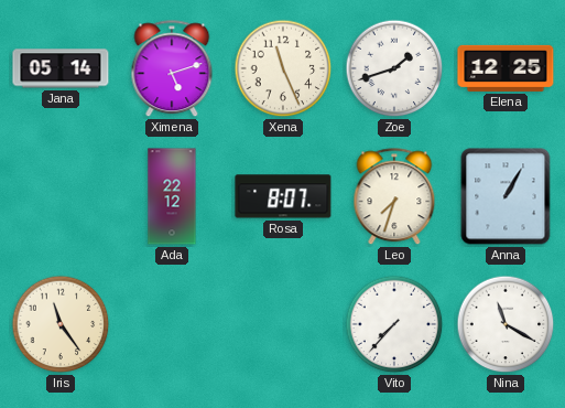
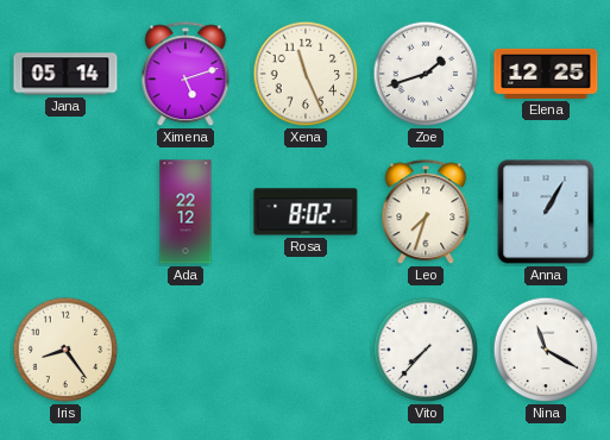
Rosa: 8:07 -> 8:02 (306, 212)
Iris: 11:24 -> 8:24 (65, 350)
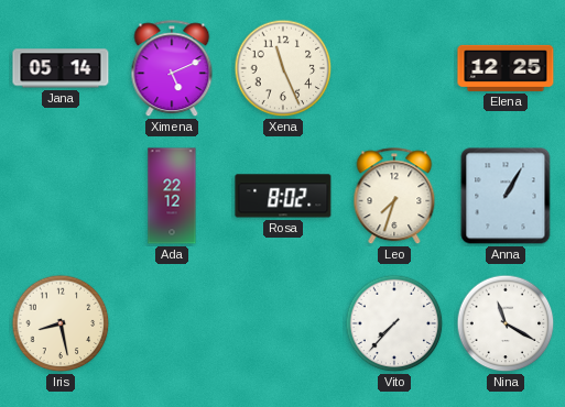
Ximena: 5:12 -> 5:11 (172, 69)
Zoe: 1:42 -> none (426, 74)
Iris: 8:24 -> 8:28 (61, 323)
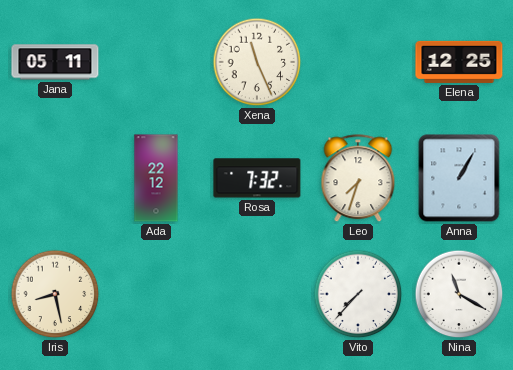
Jana: 05:14 -> 05:11 (55, 62)
Ximena: 5:11 -> none (172, 69)
Rosa: 8:02 -> 7:32 (257, 178)
